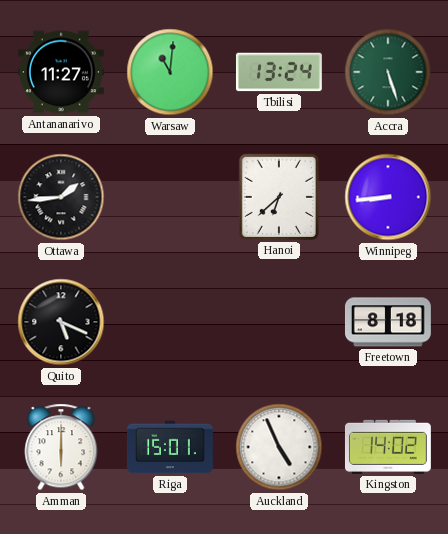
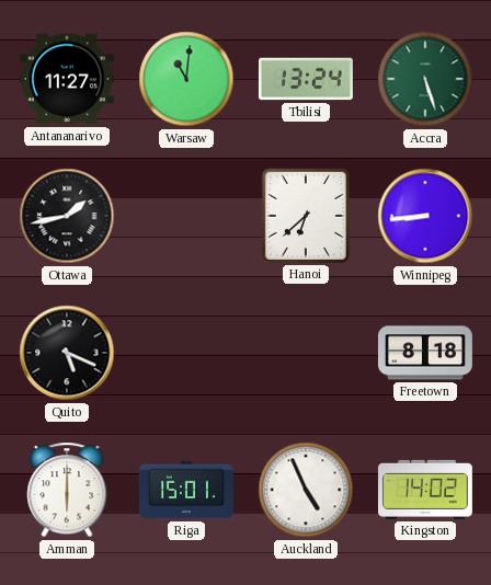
Ottawa: 1:44 -> 1:43 (67, 216)
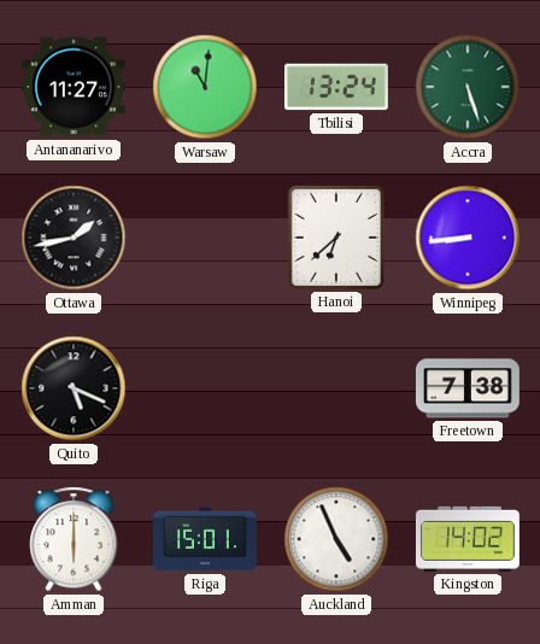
Freetown: 8:18 -> 7:38 (468, 388)
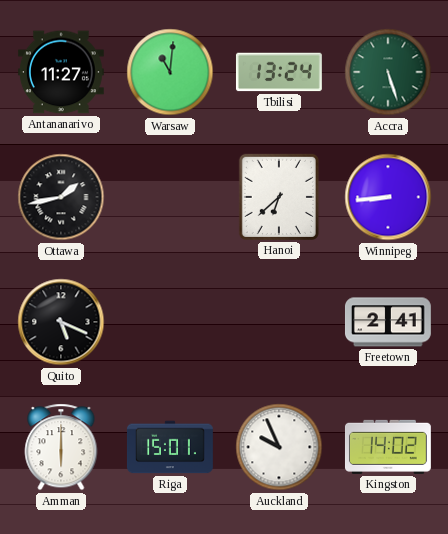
Freetown: 7:38 -> 2:41 (388, 322)
Auckland: 4:56 -> 9:56 (279, 447)
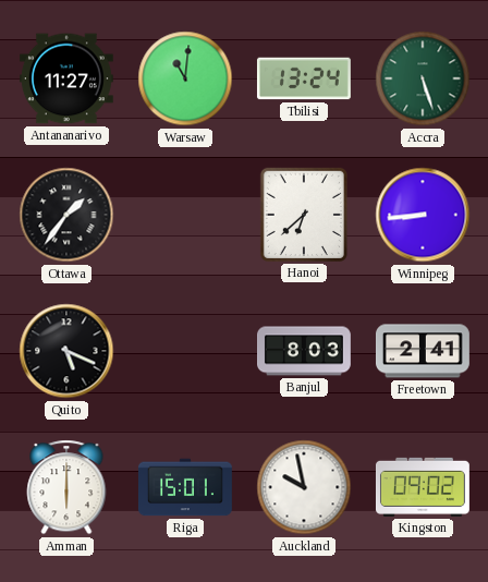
Ottawa: 1:43 -> 1:36 (66, 215)
Banjul: none -> 8:03 (305, 351)
Auckland: 9:56 -> 9:58 (304, 487)
Kingston: 14:02 -> 09:02 (423, 487)
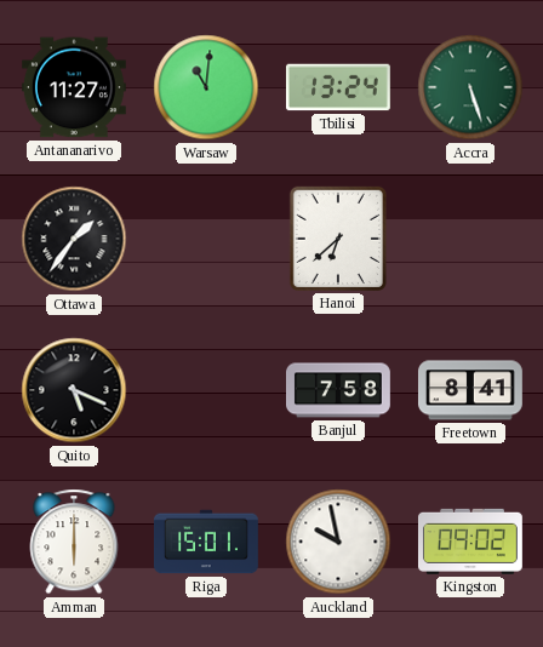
Winnipeg: 8:44 -> none (423, 215)
Banjul: 8:03 -> 7:58 (339, 390)
Freetown: 2:41 -> 8:41 (470, 390)
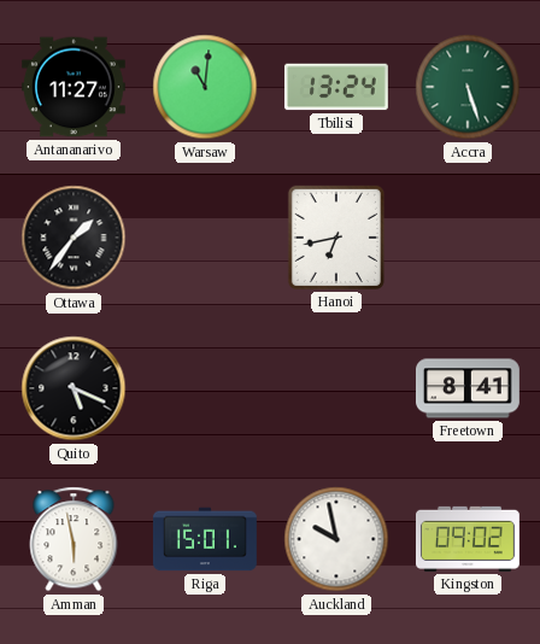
Hanoi: 6:38 -> 6:43 (336, 238)
Banjul: 7:58 -> none (339, 390)
Amman: 6:00 -> 5:58 (74, 539)
